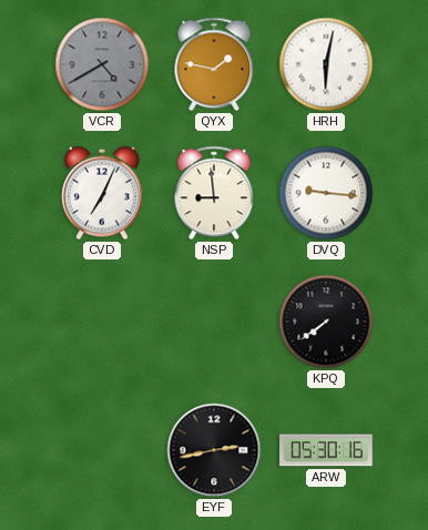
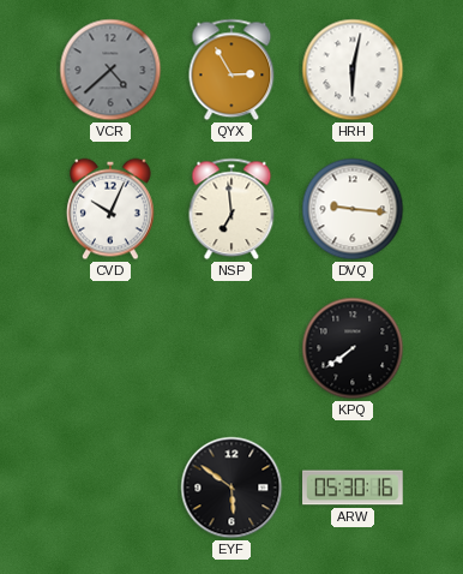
VCR: 4:40 -> 4:38 (110, 70)
QYX: 1:47 -> 2:55 (231, 70)
CVD: 7:04 -> 10:04 (112, 209)
NSP: 8:59 -> 6:59 (231, 209)
EYF: 2:43 -> 5:51 (231, 488)
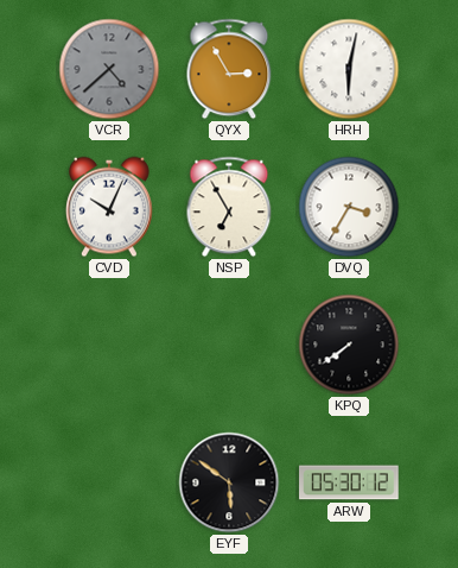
NSP: 6:59 -> 6:55 (229, 207)
DVQ: 9:16 -> 3:35 (349, 207)
ARW: 05:30:16 -> 05:30:12 (349, 482)
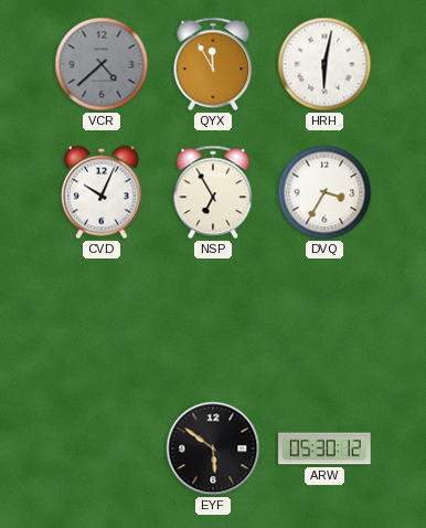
QYX: 2:55 -> 11:55 (213, 64)
KPQ: 7:39 -> none (349, 345)
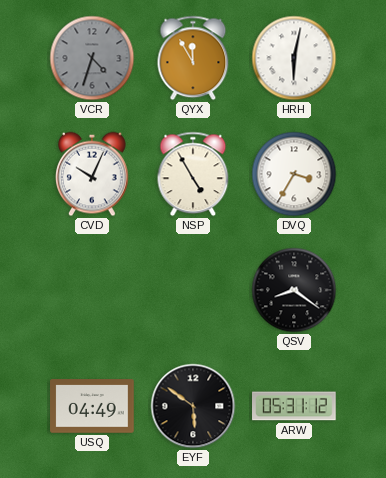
VCR: 4:38 -> 4:33 (92, 58)
NSP: 6:55 -> 4:55 (193, 174)
QSV: none -> 8:21 (294, 290)
USQ: none -> 04:49 (92, 406)
ARW: 05:30 -> 05:31 (294, 406)
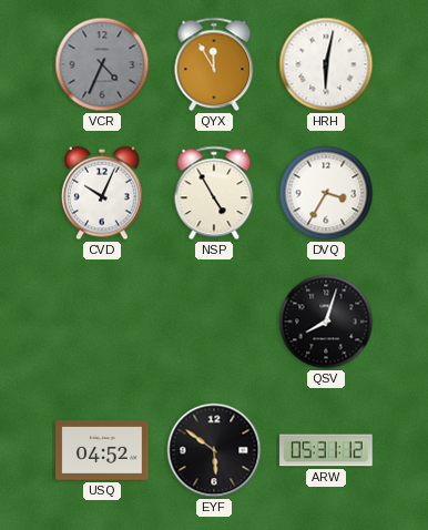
VCR: 4:33 -> 4:34 (102, 64)
QSV: 8:21 -> 8:03 (326, 322)
USQ: 04:49 -> 04:52 (102, 450)
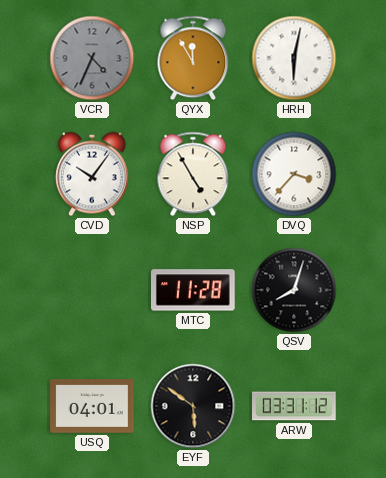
CVD: 10:04 -> 10:06 (93, 174)
DVQ: 3:35 -> 3:37 (294, 174)
MTC: none -> 11:28 (194, 290)
USQ: 04:52 -> 04:01 (92, 406)
ARW: 05:31 -> 03:31 (294, 406)
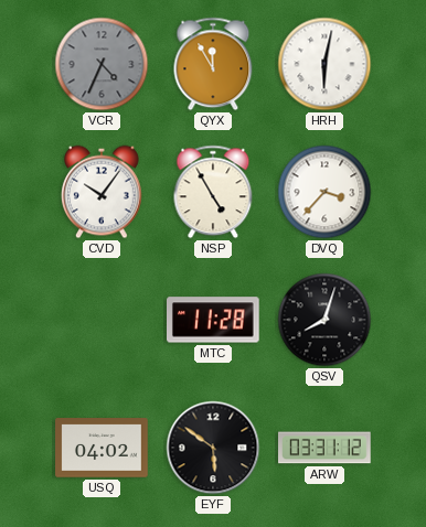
USQ: 04:01 -> 04:02 (102, 448)
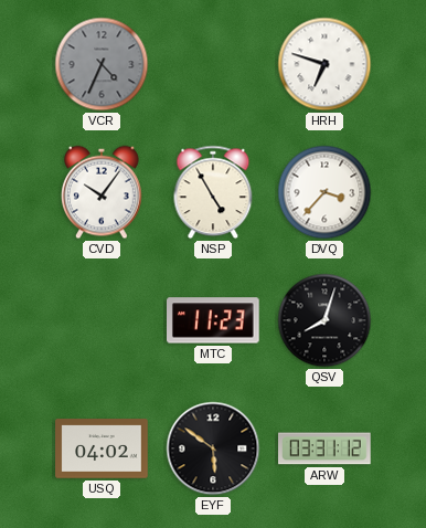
QYX: 11:55 -> none (213, 64)
HRH: 6:02 -> 6:48 (324, 64)
MTC: 11:28 -> 11:23 (214, 320)
